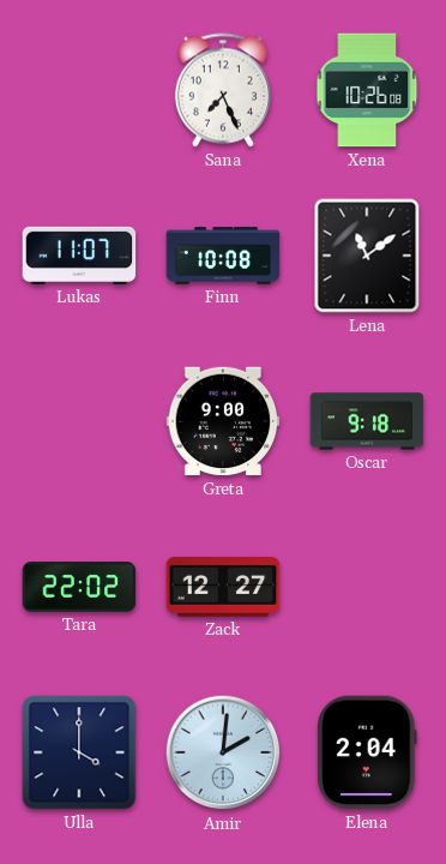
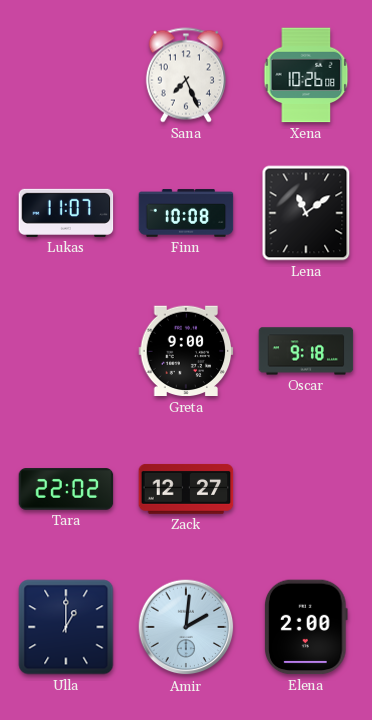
Ulla: 4:00 -> 1:00 (66, 627)
Elena: 2:04 -> 2:00 (307, 627)
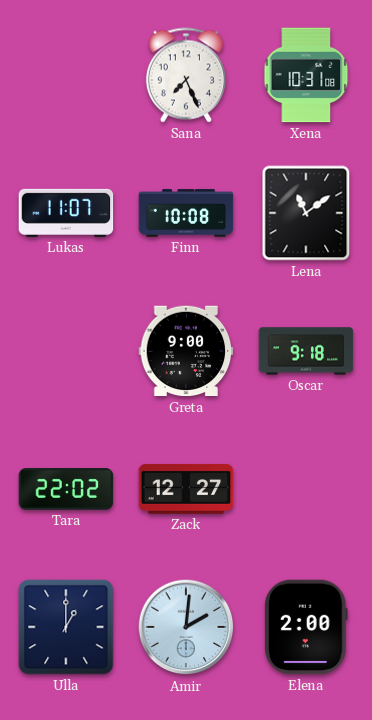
Xena: 10:26 -> 10:31 (306, 75)
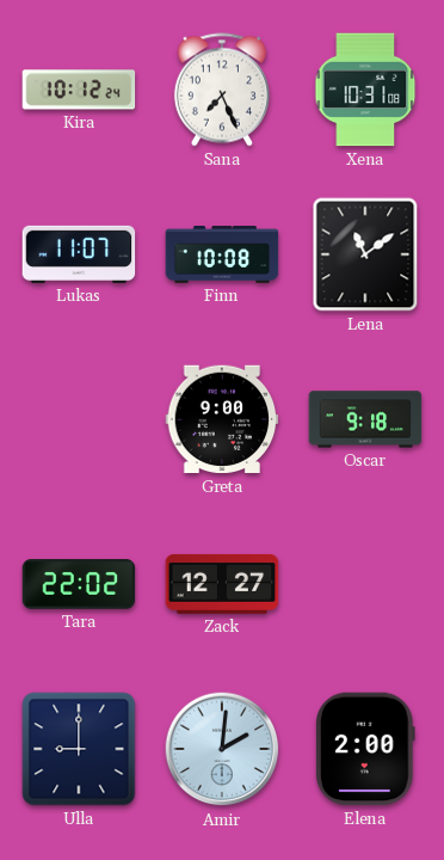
Kira: none -> 10:12 (79, 90)
Ulla: 1:00 -> 9:00 (79, 749)
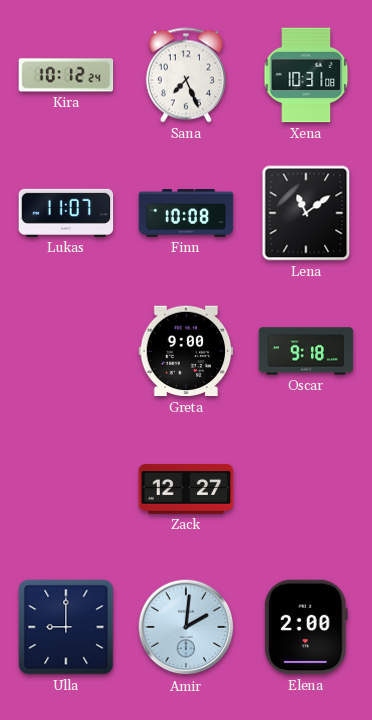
Tara: 22:02 -> none (79, 584)
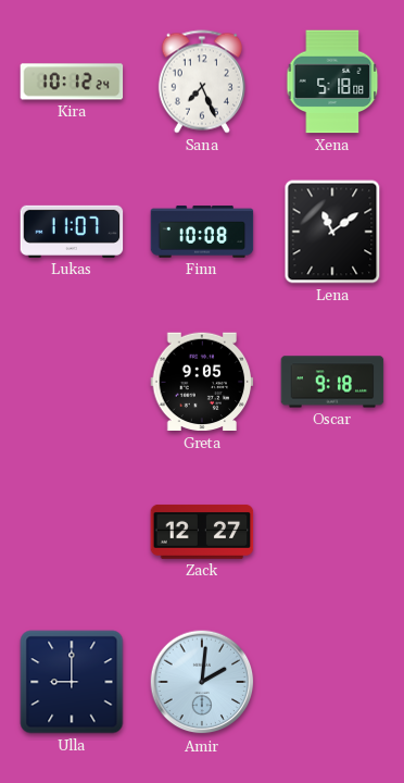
Xena: 10:31 -> 5:18 (332, 82)
Greta: 9:00 -> 9:05 (202, 382)
Elena: 2:00 -> none (307, 627)
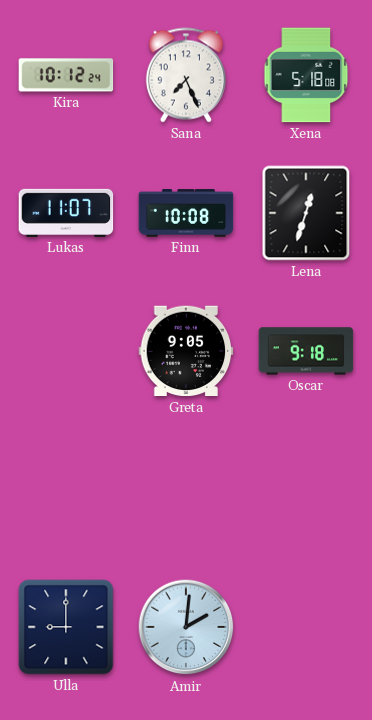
Lena: 11:09 -> 12:33 (306, 213)
Zack: 12:27 -> none (202, 532)
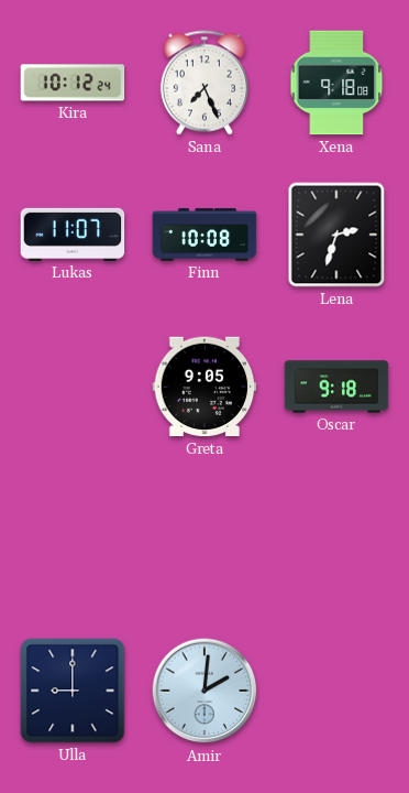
Xena: 5:18 -> 9:18 (336, 83)
Lena: 12:33 -> 2:33 (336, 235)
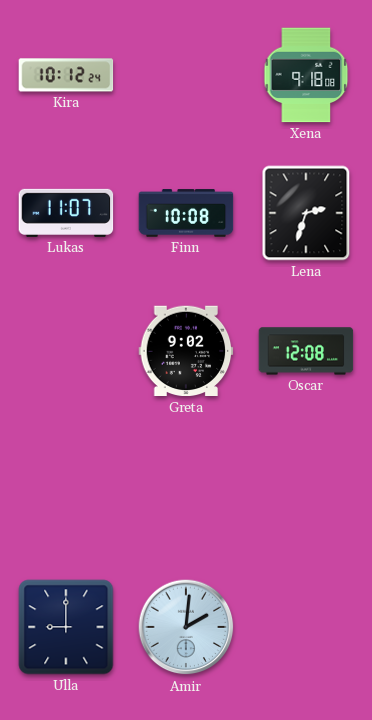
Sana: 7:26 -> none (204, 83)
Greta: 9:05 -> 9:02 (186, 351)
Oscar: 9:18 -> 12:08 (306, 351)
